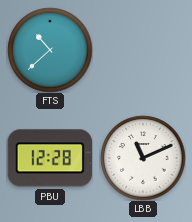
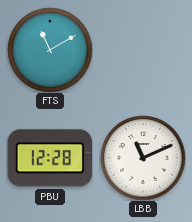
FTS: 10:38 -> 11:10 (50, 50)
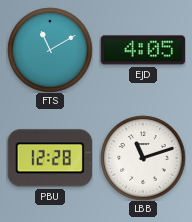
EJD: none -> 4:05 (143, 50)
LBB: 11:11 -> 11:12 (143, 158)
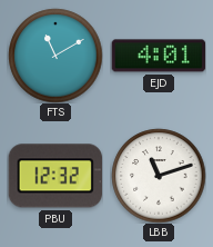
EJD: 4:05 -> 4:01 (159, 56)
PBU: 12:28 -> 12:32 (54, 176)
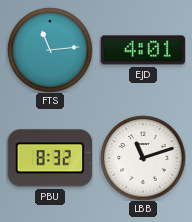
FTS: 11:10 -> 11:14 (50, 50)
PBU: 12:32 -> 8:32 (49, 158)
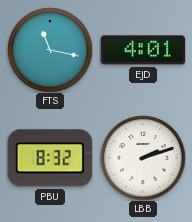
FTS: 11:14 -> 11:17 (50, 50)
LBB: 11:12 -> 2:12 (143, 158)
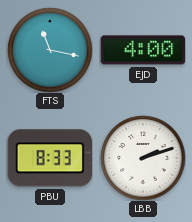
EJD: 4:01 -> 4:00 (143, 50)
PBU: 8:32 -> 8:33 (49, 158)
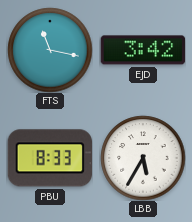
EJD: 4:00 -> 3:42 (143, 50)
LBB: 2:12 -> 5:35 (143, 158)
